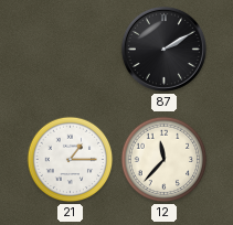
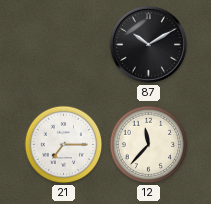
87: 2:10 -> 10:10 (148, 44)
21: 1:15 -> 7:15 (64, 145)
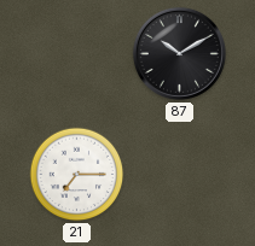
12: 11:37 -> none (149, 145)
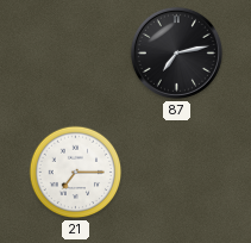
87: 10:10 -> 7:13 (176, 52)
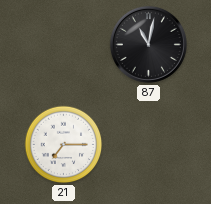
87: 7:13 -> 11:02 (148, 44)
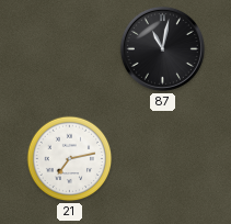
21: 7:15 -> 7:13 (70, 159)
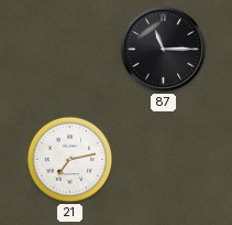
87: 11:02 -> 11:15 (163, 49)
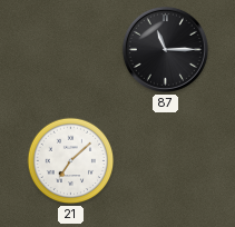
21: 7:13 -> 7:08 (71, 161)
